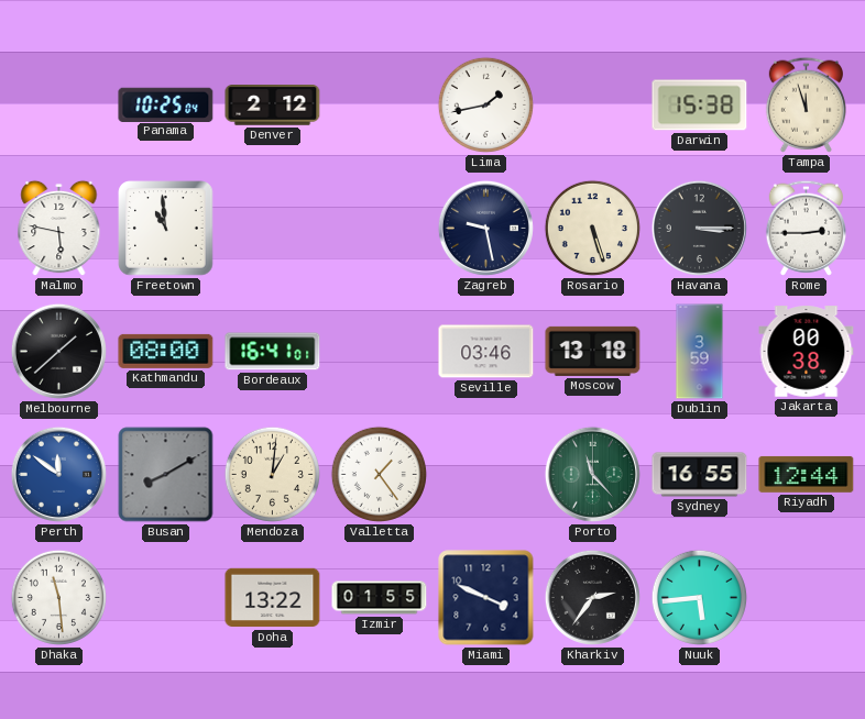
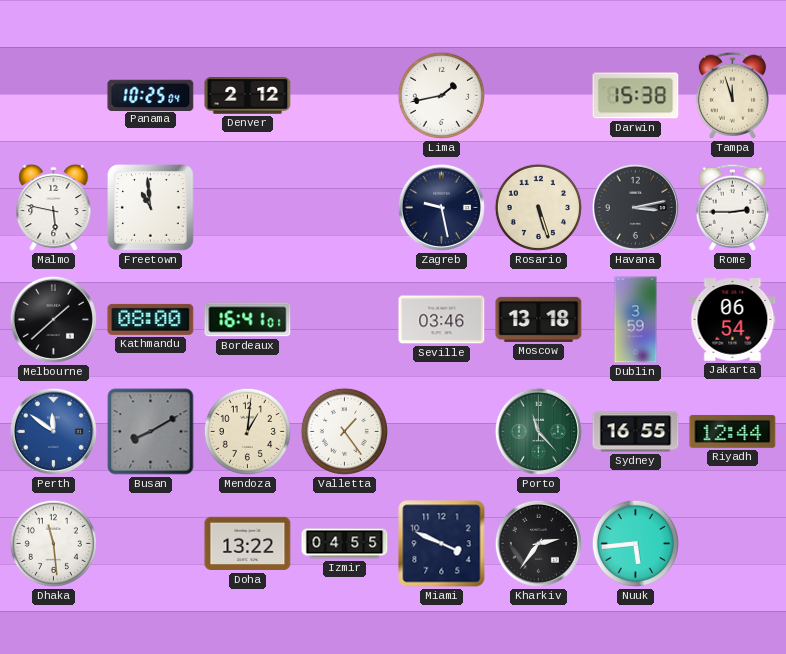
Havana: 3:15 -> 3:13 (635, 207)
Jakarta: 00:38 -> 06:54 (733, 320)
Izmir: 01:55 -> 04:55 (345, 544)
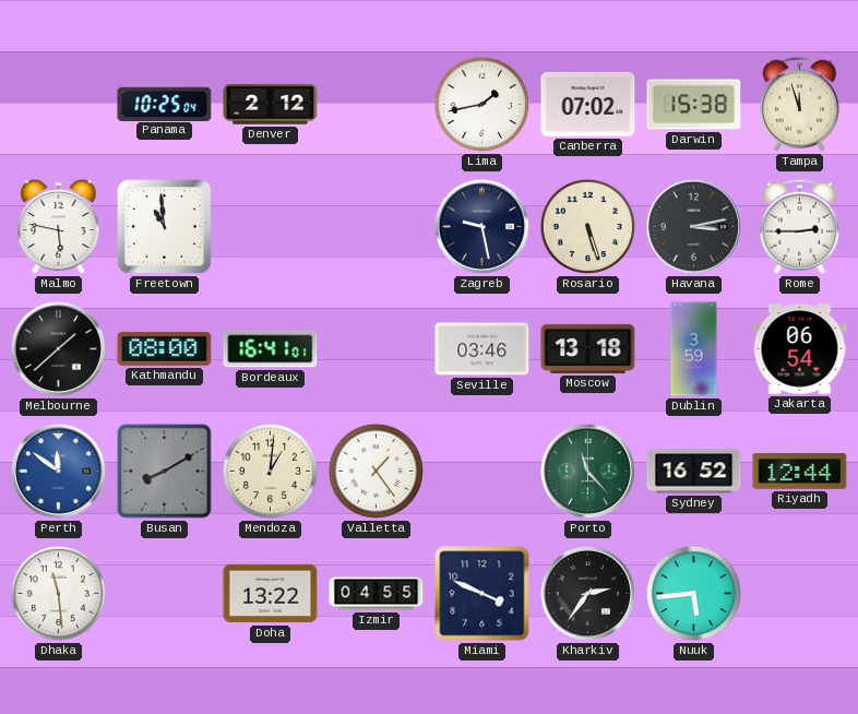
Canberra: none -> 07:02 (588, 105)
Sydney: 16:55 -> 16:52 (694, 472)
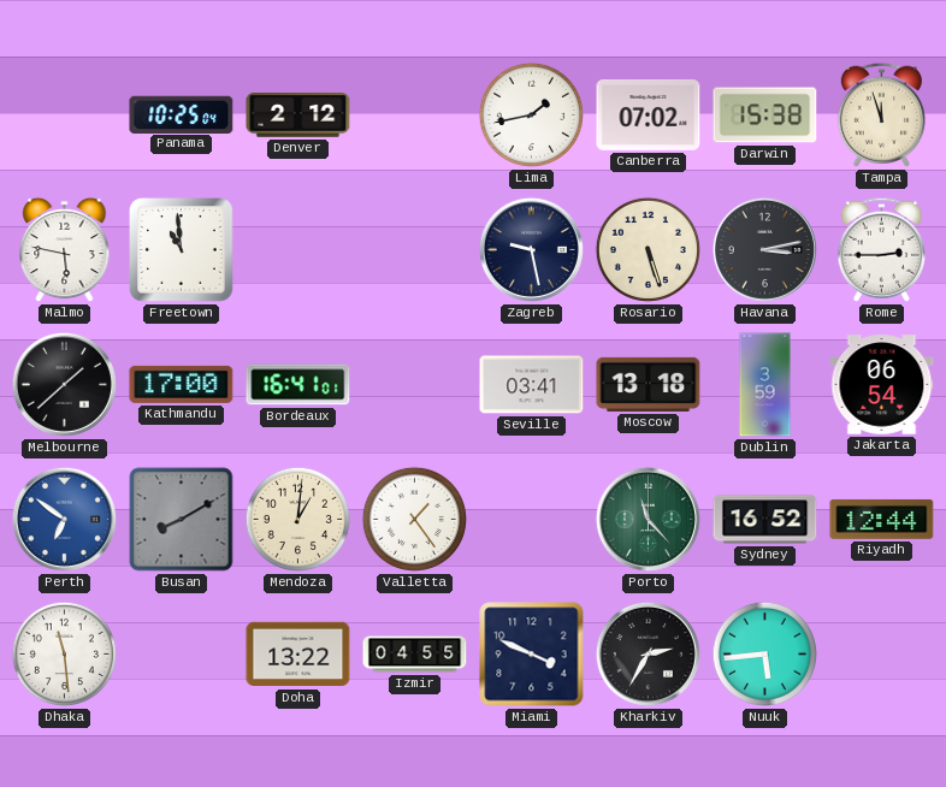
Kathmandu: 08:00 -> 17:00 (182, 384)
Seville: 03:46 -> 03:41 (532, 385)
Perth: 11:51 -> 6:51 (64, 519)
Kharkiv: 2:36 -> 2:35 (648, 653)
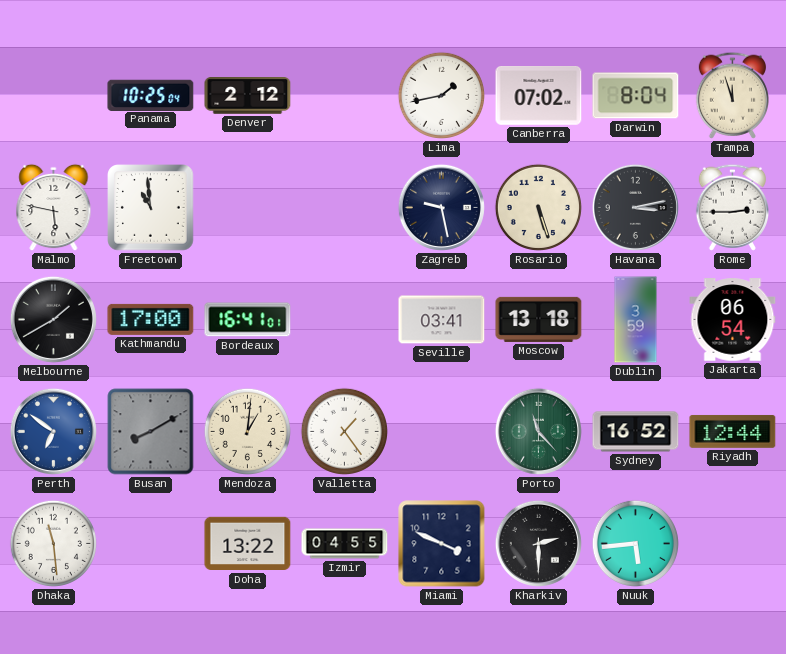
Darwin: 15:38 -> 8:04 (636, 96)
Melbourne: 1:38 -> 1:40 (53, 319)
Kharkiv: 2:35 -> 2:30 (538, 543)
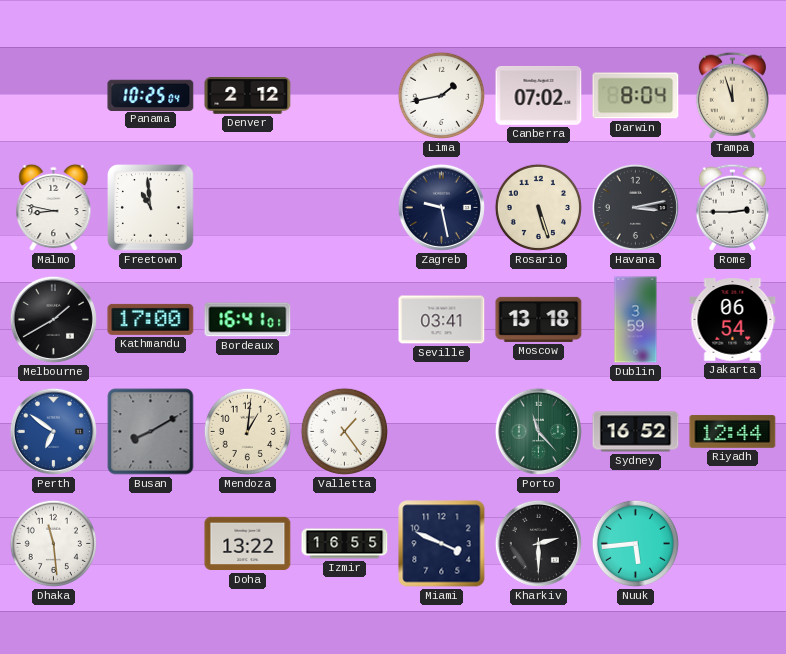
Malmo: 5:47 -> 8:47 (54, 208)
Izmir: 04:55 -> 16:55 (345, 544)
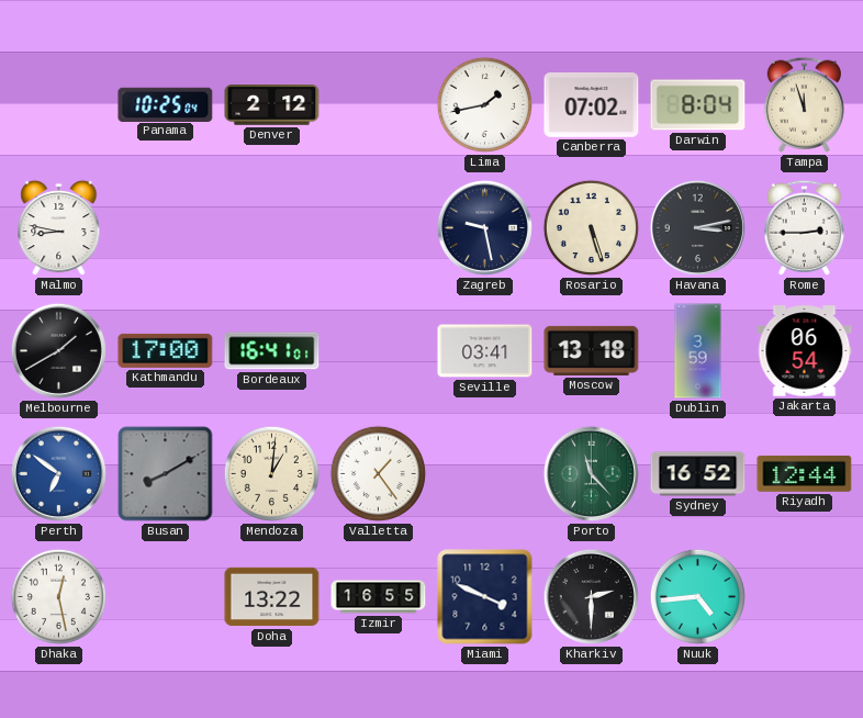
Freetown: 10:59 -> none (151, 208)
Dhaka: 11:29 -> 12:28 (58, 596)
Nuuk: 5:44 -> 4:44 (697, 596)
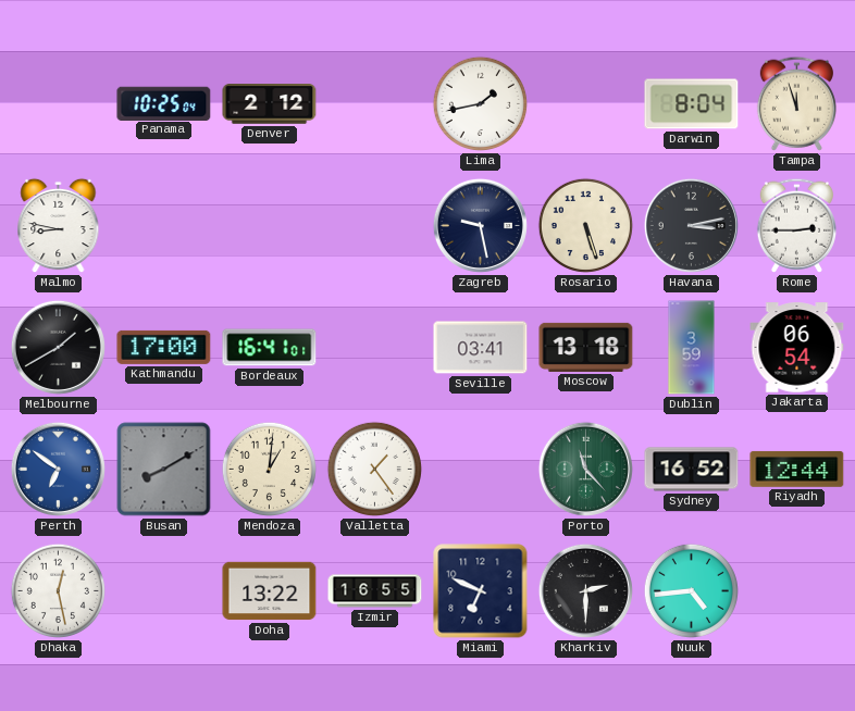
Canberra: 07:02 -> none (592, 105)
Miami: 3:49 -> 6:49 (481, 591)
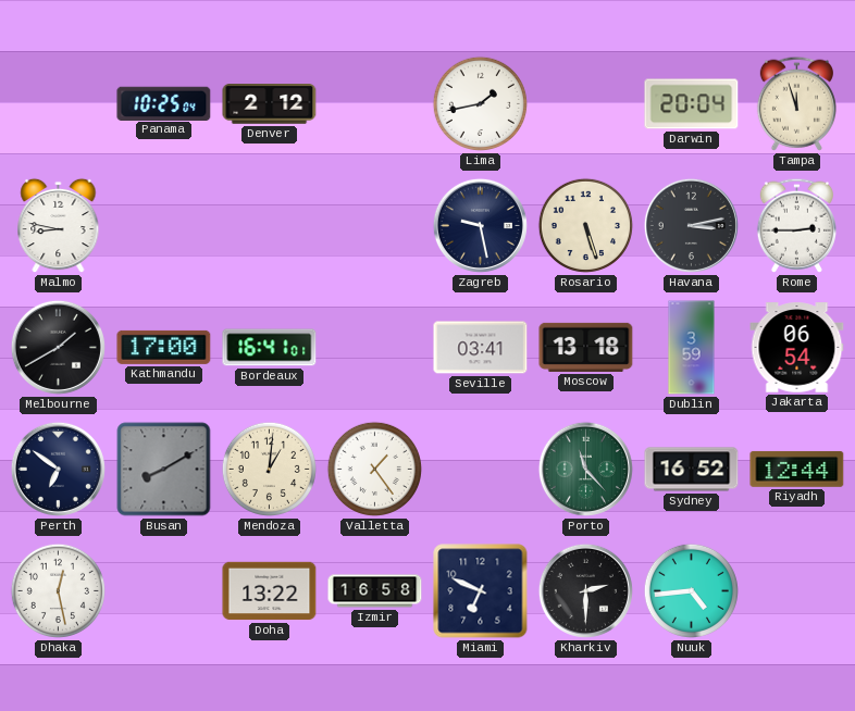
Darwin: 8:04 -> 20:04 (692, 104)
Perth dial: blue -> navy (58, 469)
Izmir: 16:55 -> 16:58 (375, 591)
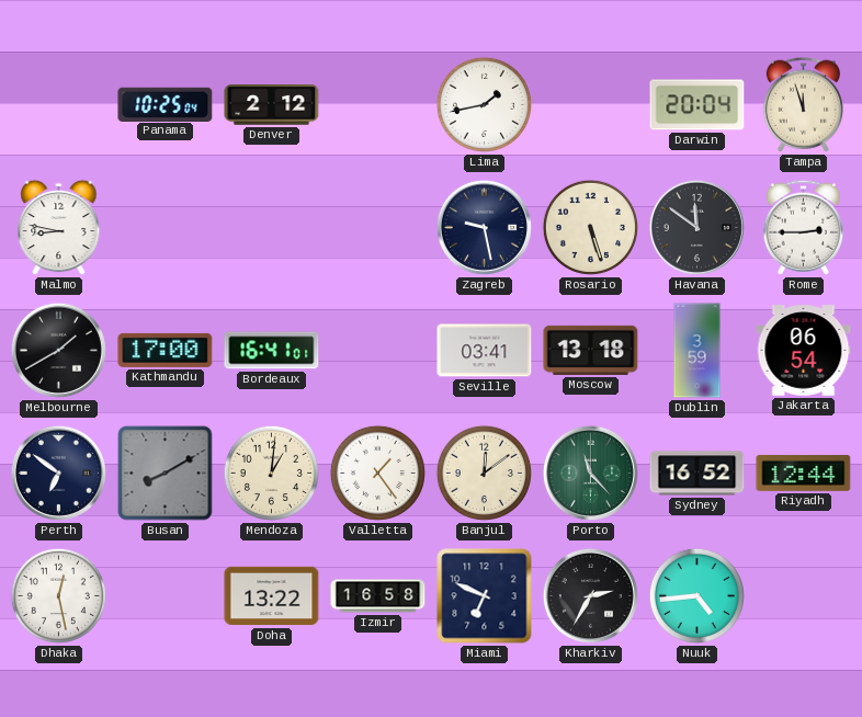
Havana: 3:13 -> 11:51 (696, 227)
Banjul: none -> 12:09 (484, 473)
Kharkiv: 2:30 -> 2:35 (590, 595)
